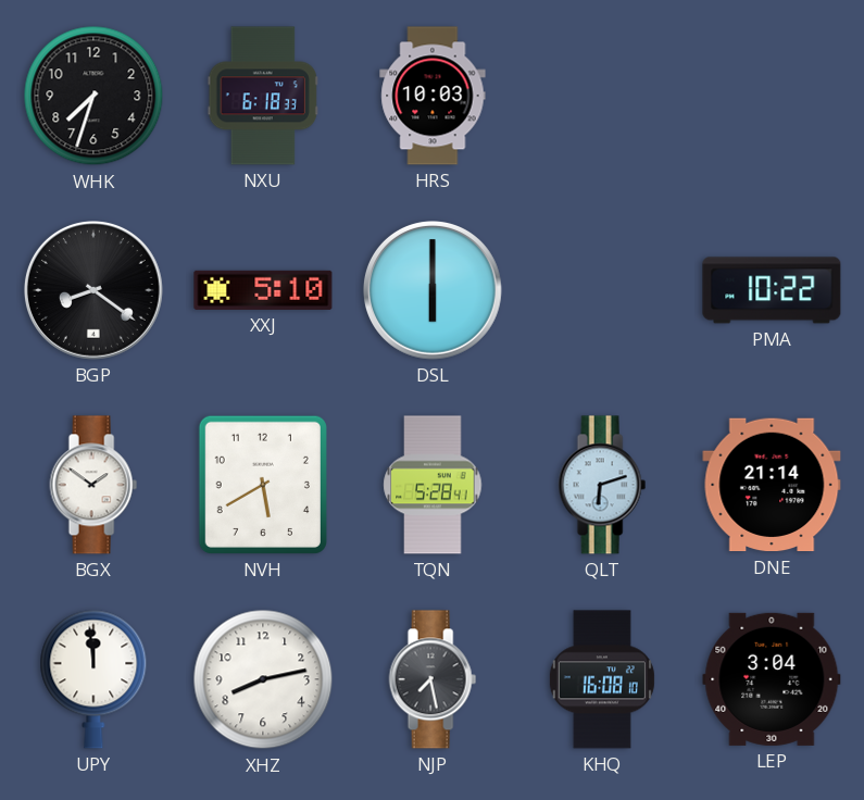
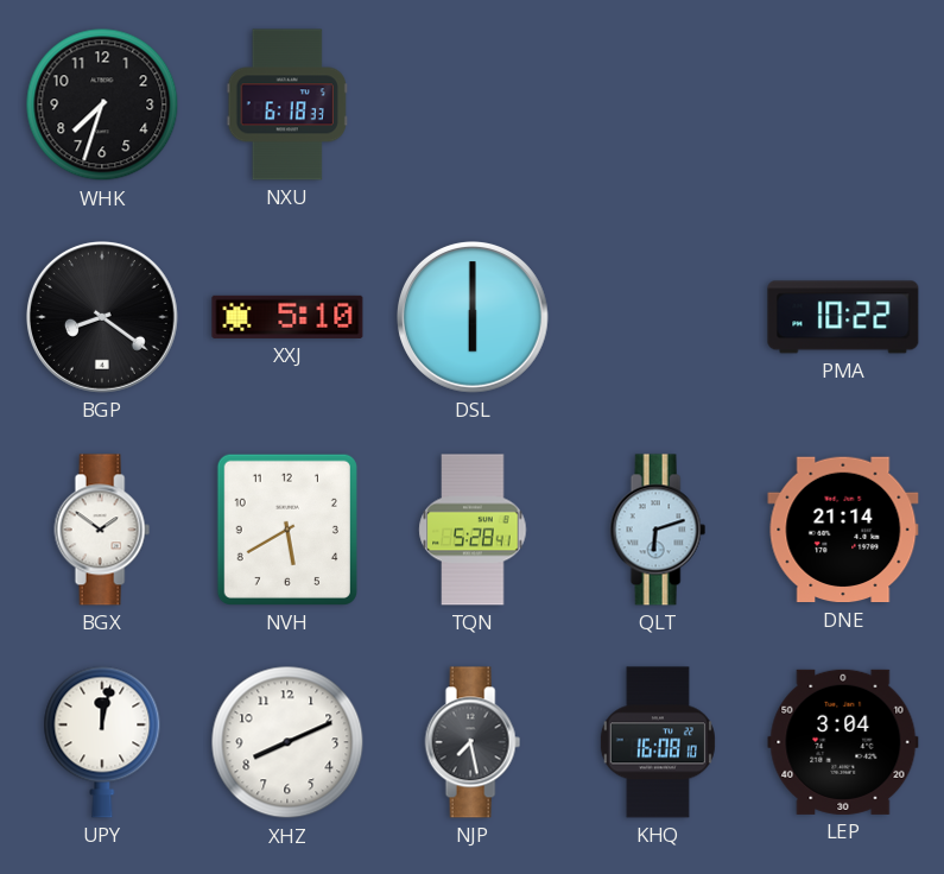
HRS: 10:03 -> none (433, 96)
UPY: 11:59 -> 12:02 (102, 742)
XHZ: 8:13 -> 8:11 (287, 742)
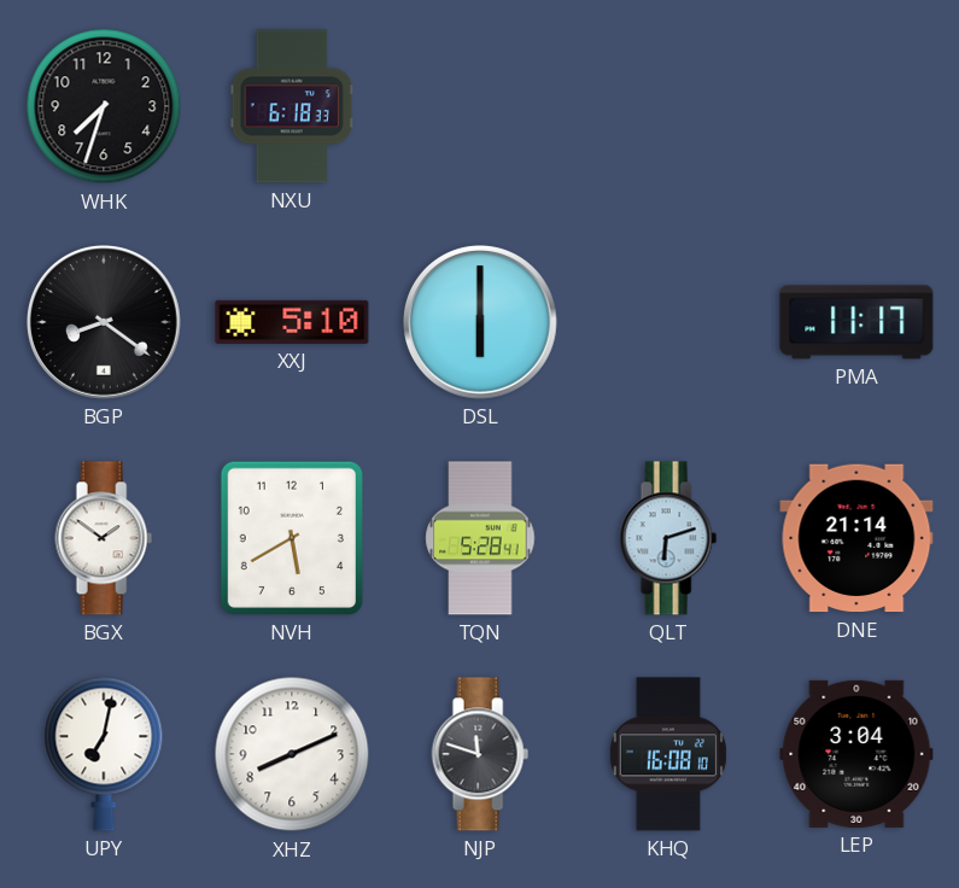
PMA: 10:22 -> 11:17 (856, 322)
UPY: 12:02 -> 7:02 (104, 754)
NJP: 7:28 -> 11:48 (480, 754)
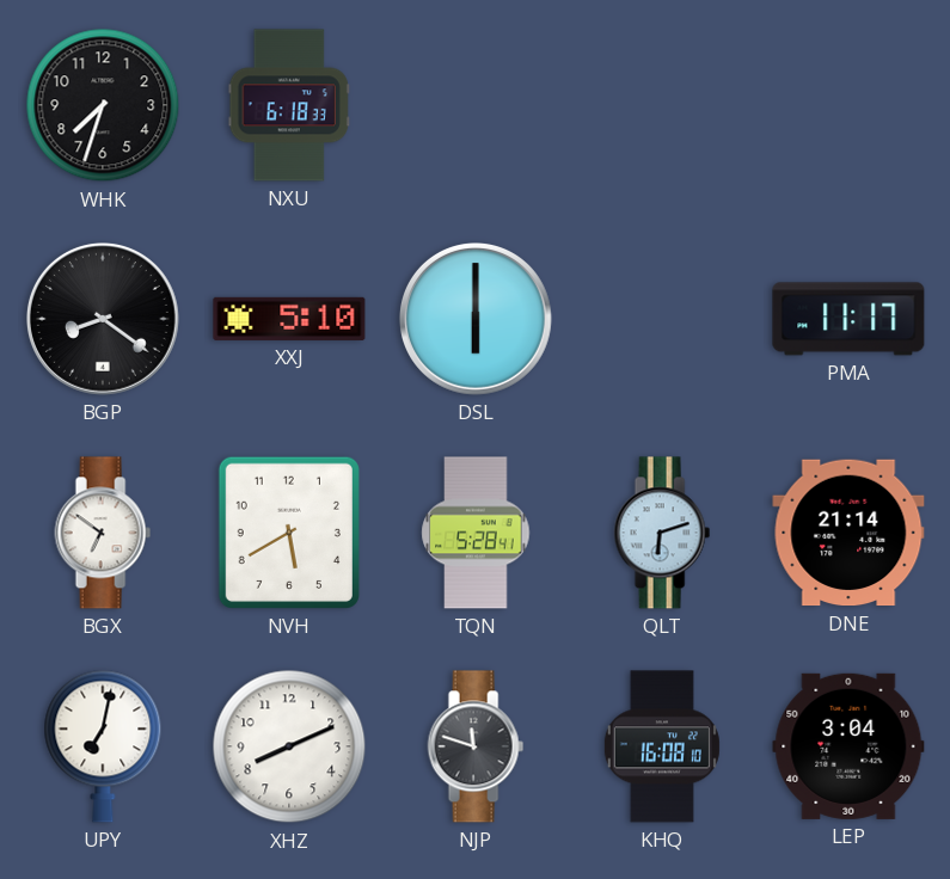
BGX: 1:51 -> 6:51 (103, 533)
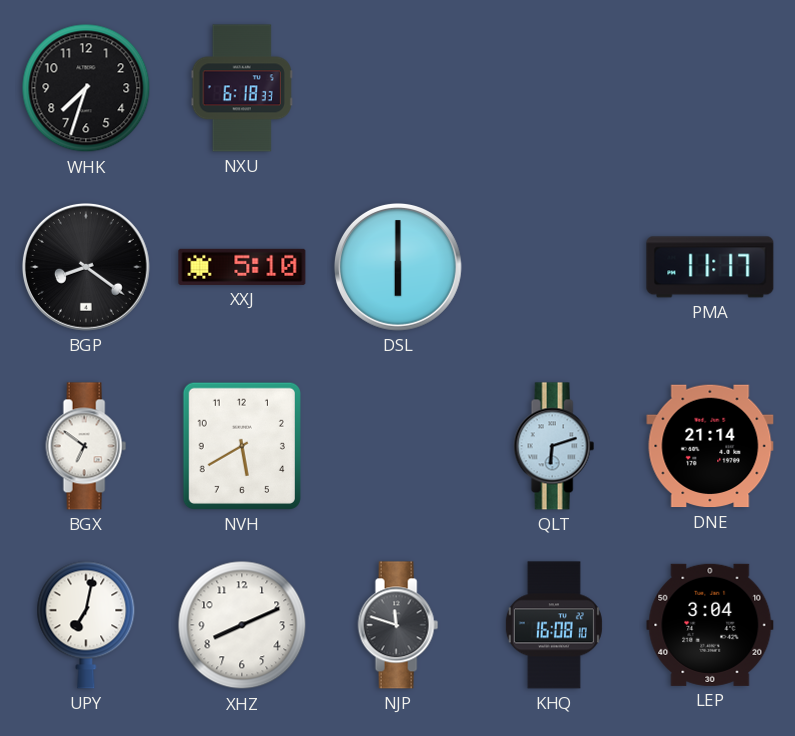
TQN: 5:28 -> none (476, 533)
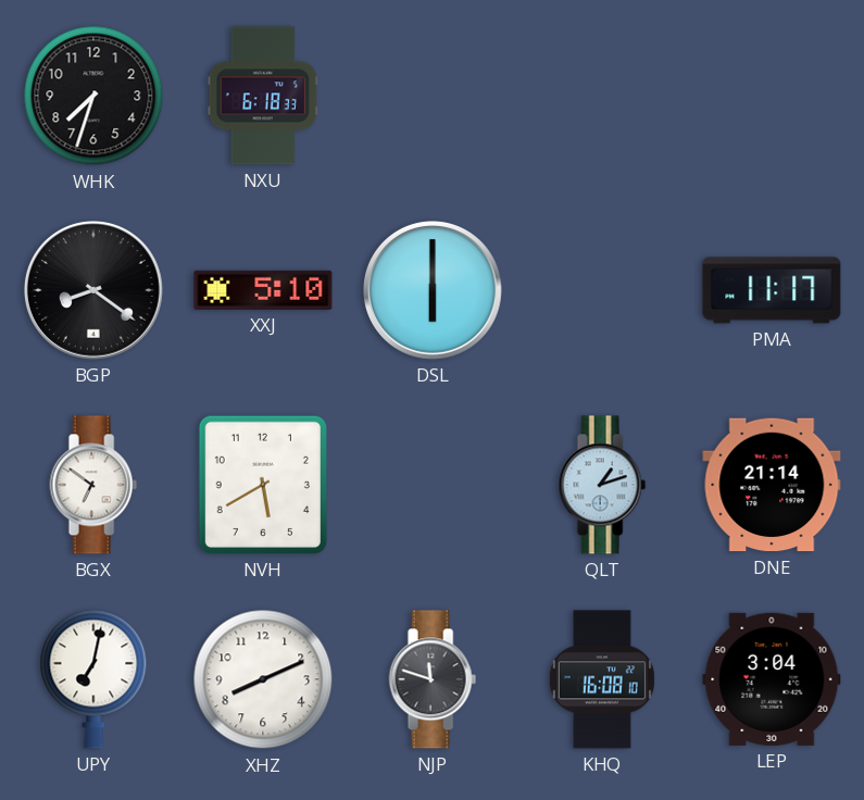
QLT: 6:12 -> 1:12 (602, 485)
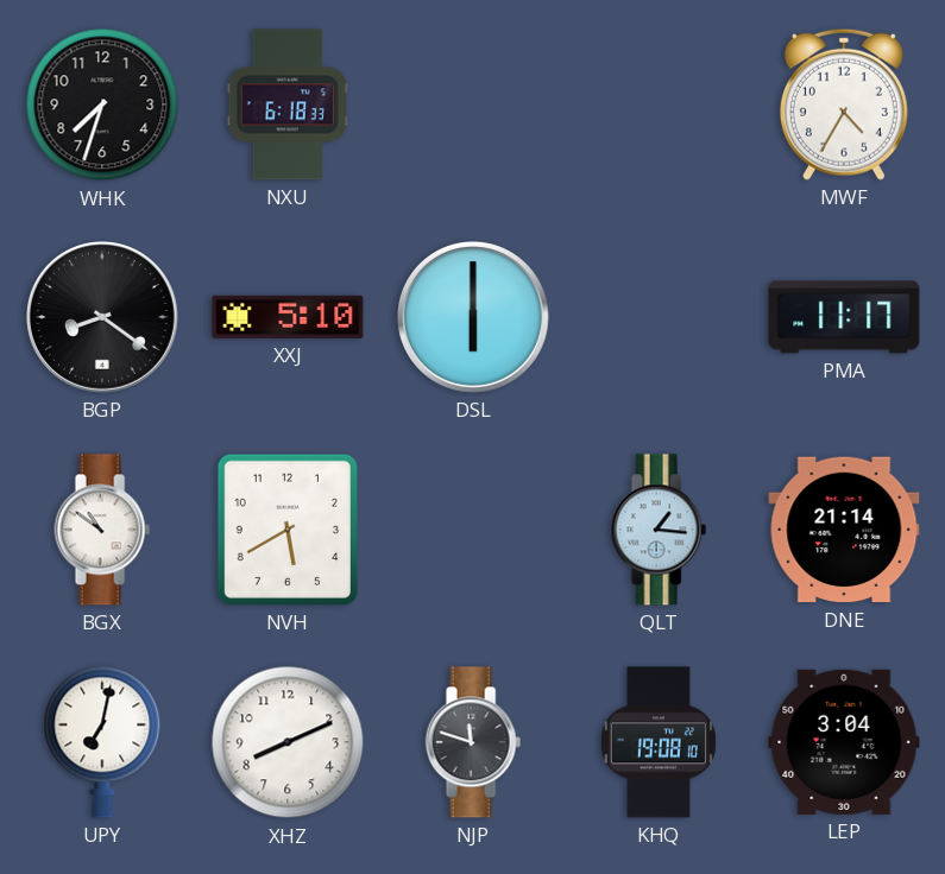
MWF: none -> 4:35 (844, 104)
BGX: 6:51 -> 10:51 (102, 530)
QLT: 1:12 -> 1:16 (659, 530)
KHQ: 16:08 -> 19:08 (659, 742)
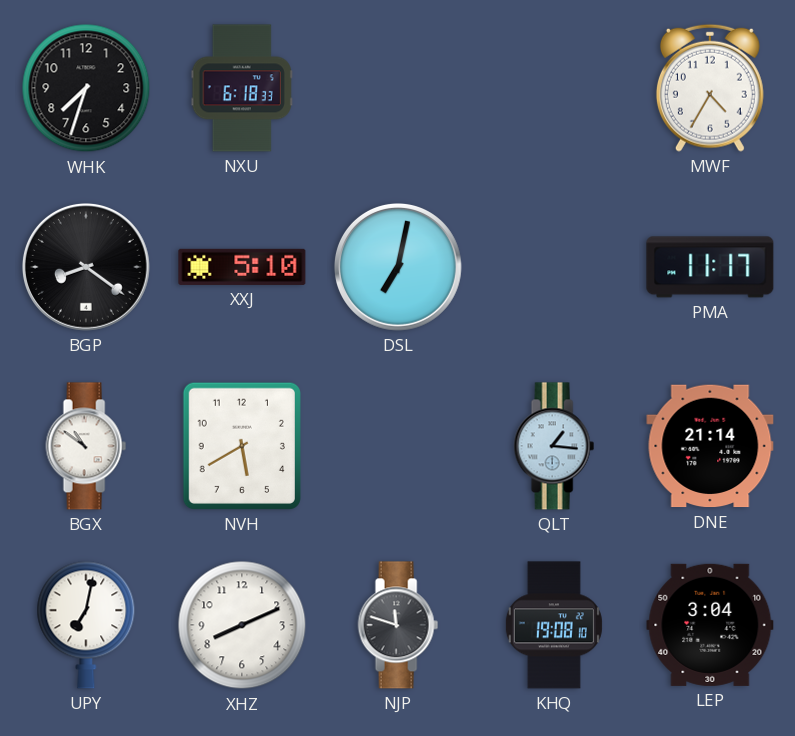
DSL: 6:00 -> 7:02 (399, 268)
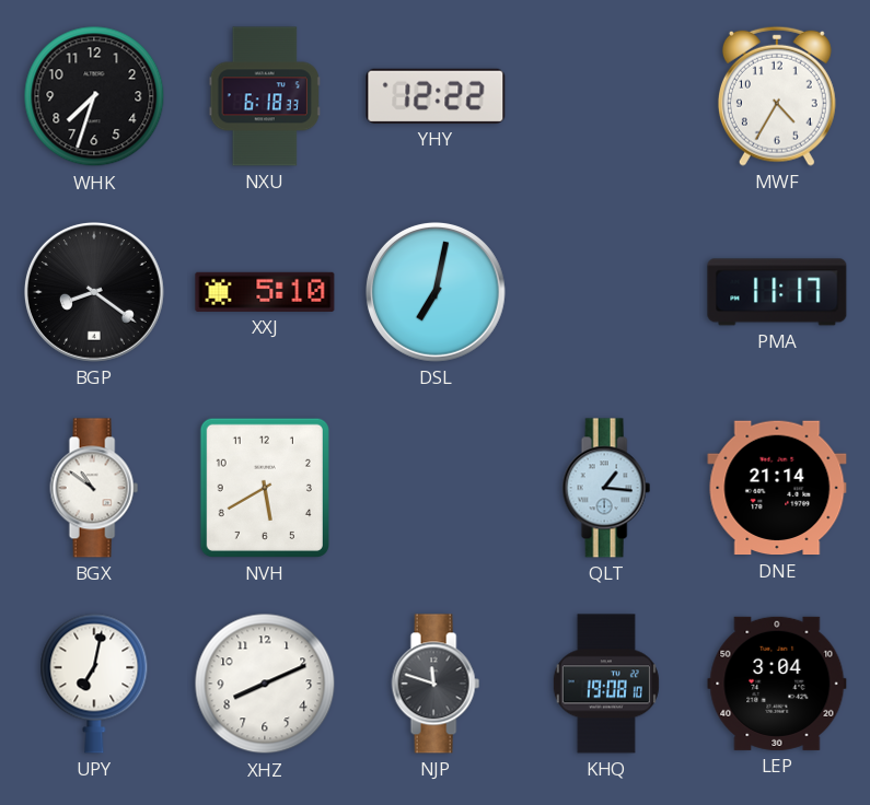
YHY: none -> 12:22 (436, 96)
